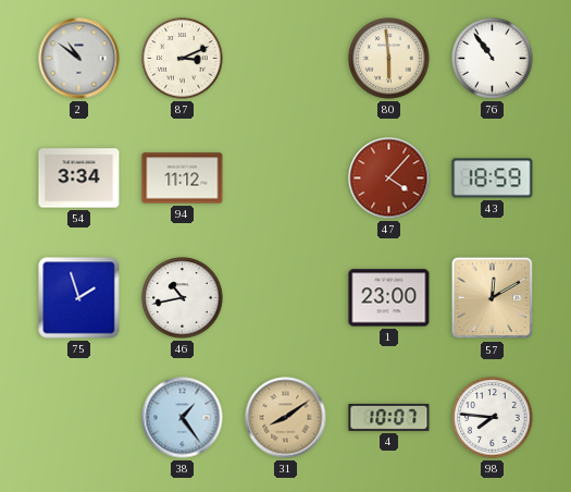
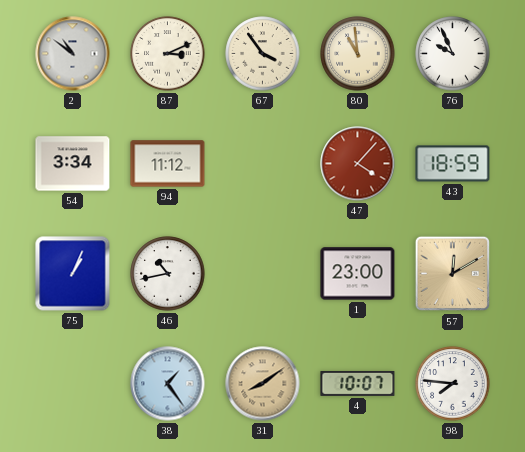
67: none -> 3:54 (263, 54)
80: 5:59 -> 10:59 (358, 54)
76: 10:54 -> 9:56 (453, 54)
75: 1:57 -> 1:04 (73, 274)
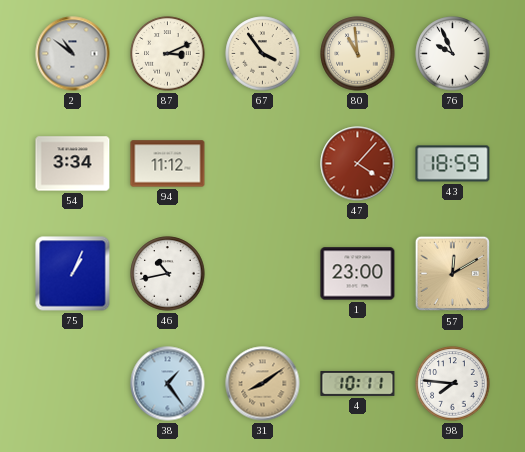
4: 10:07 -> 10:11 (358, 383)
